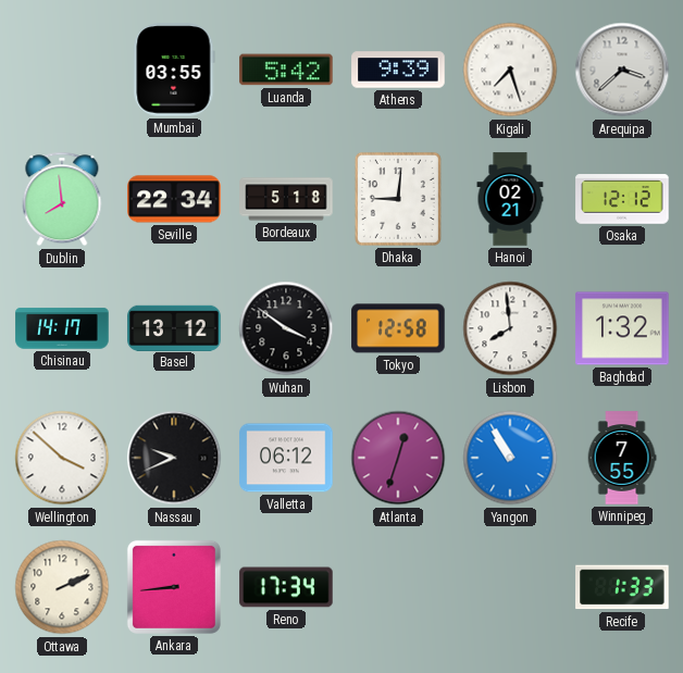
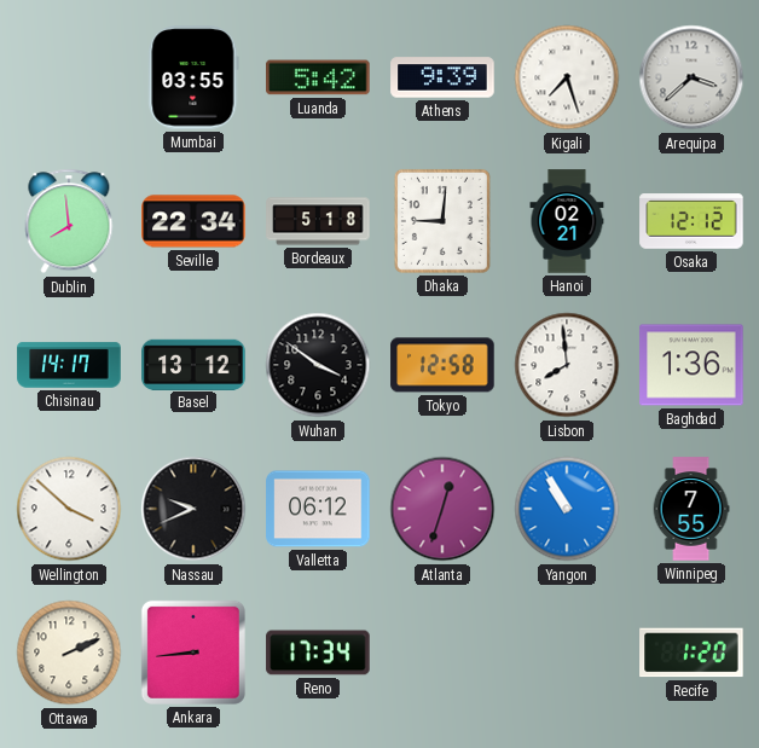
Baghdad: 1:32 -> 1:36 (691, 365)
Recife: 1:33 -> 1:20 (691, 653)
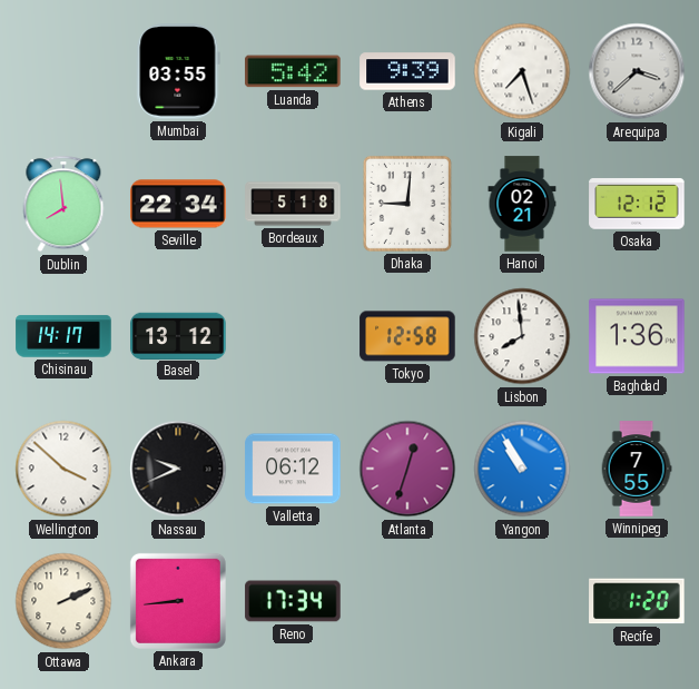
Wuhan: 3:51 -> none (318, 365)
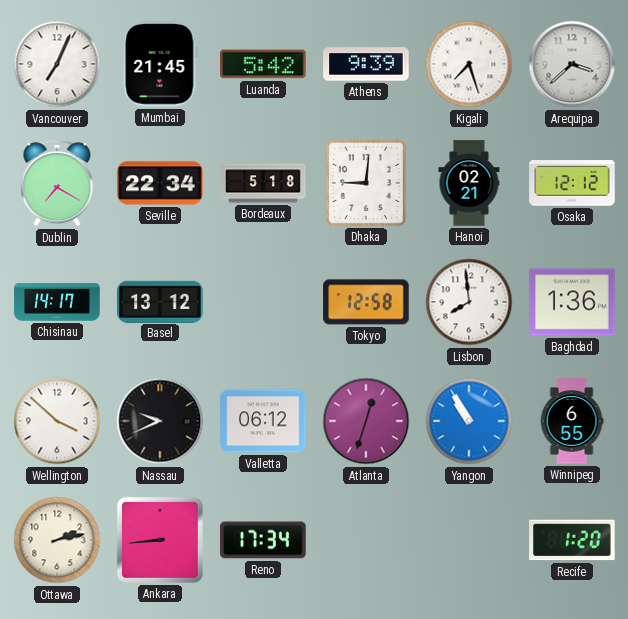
Vancouver: none -> 7:04 (57, 64)
Mumbai: 03:55 -> 21:45 (160, 64)
Dublin: 7:59 -> 7:20 (57, 183)
Winnipeg: 7:55 -> 6:55 (572, 421)
Ottawa: 2:11 -> 2:13 (57, 540)
